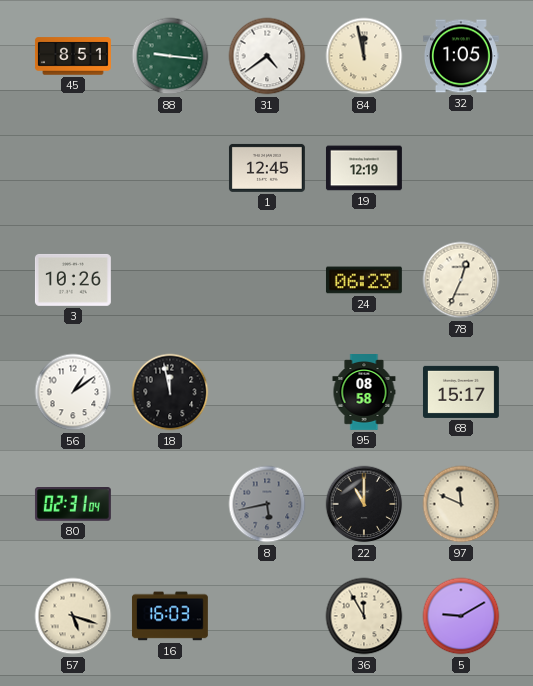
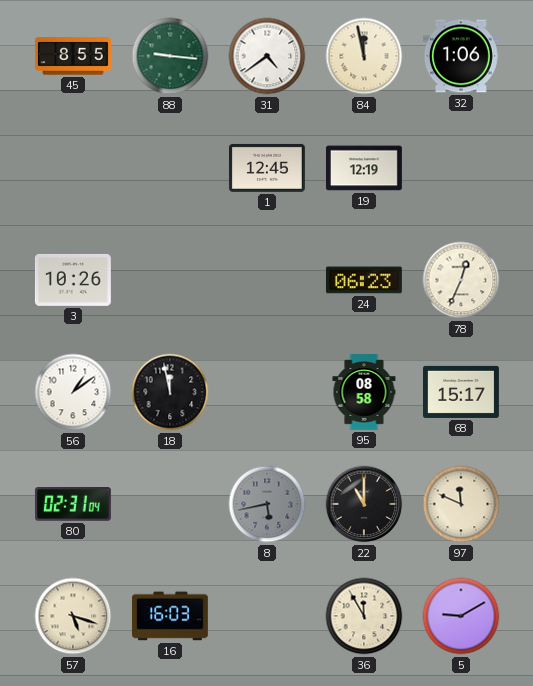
45: 8:51 -> 8:55 (73, 56)
32: 1:05 -> 1:06 (461, 56)
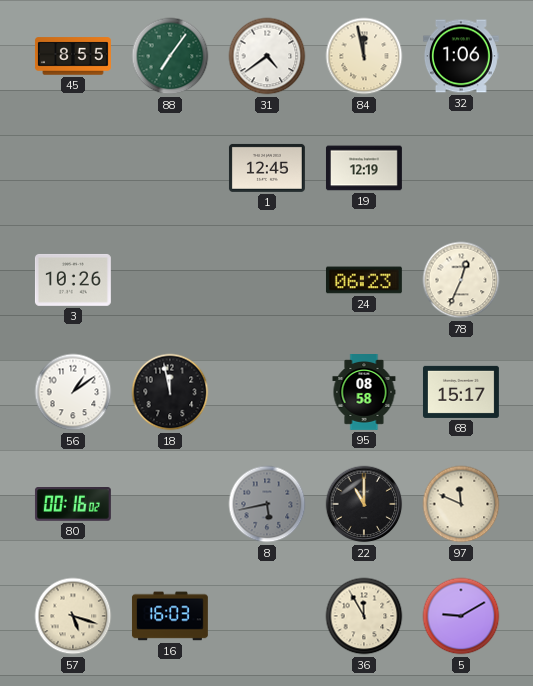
88: 9:16 -> 7:06 (170, 56)
80: 02:31 -> 00:16 (73, 504)
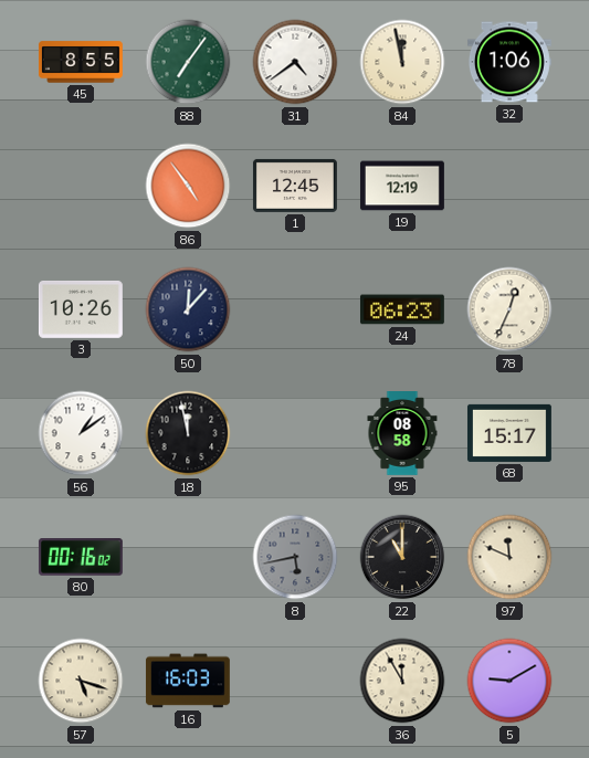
86: none -> 4:54 (188, 186)
50: none -> 12:07 (188, 309)
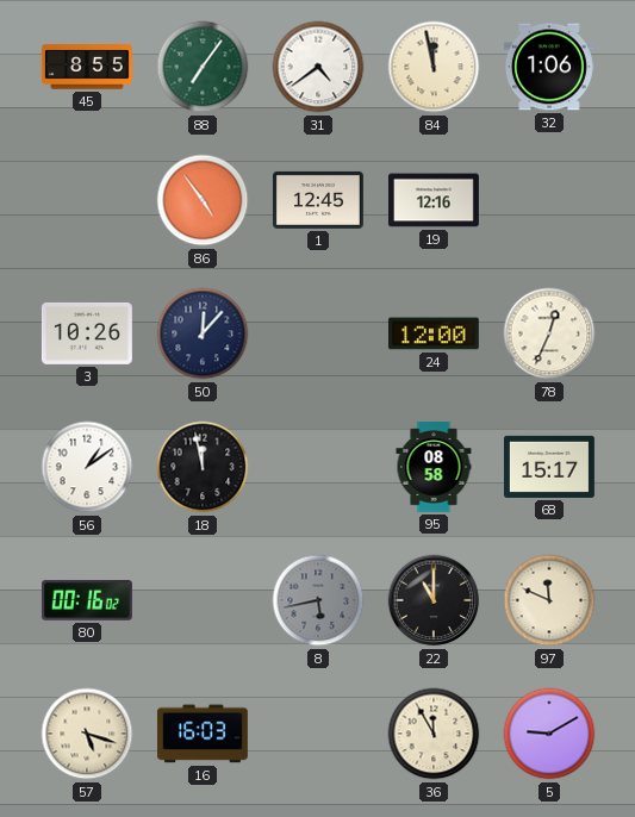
19: 12:19 -> 12:16 (434, 200)
24: 06:23 -> 12:00 (434, 333)
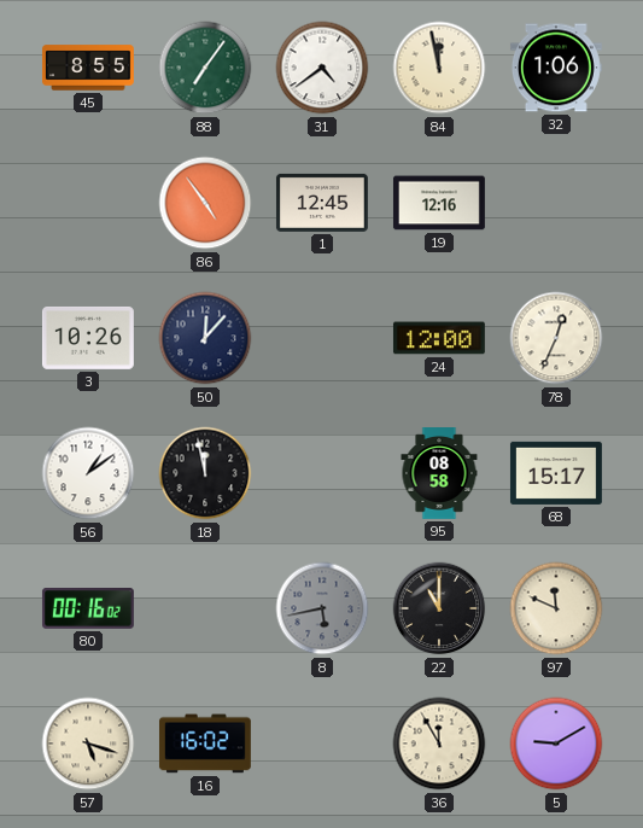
16: 16:03 -> 16:02 (205, 744)
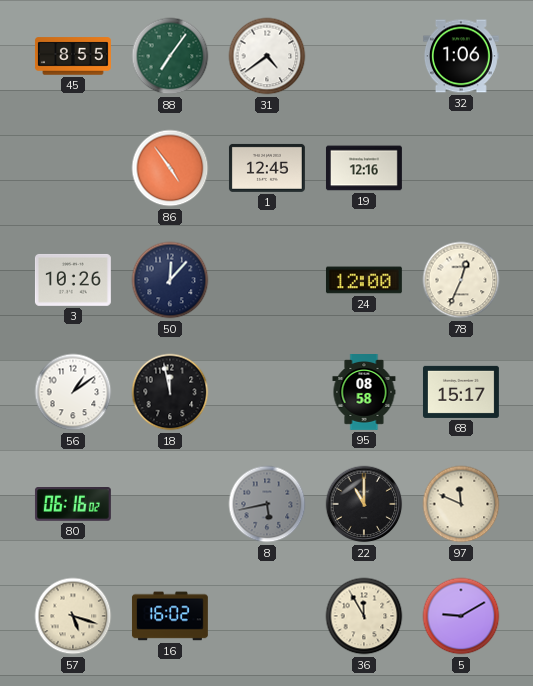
84: 11:58 -> none (439, 68)
80: 00:16 -> 06:16 (73, 504)
